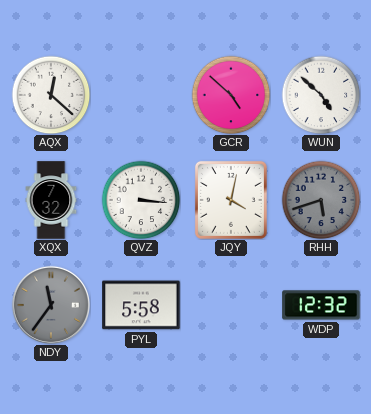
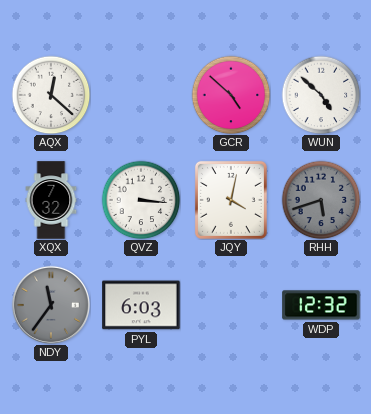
PYL: 5:58 -> 6:03 (141, 305)
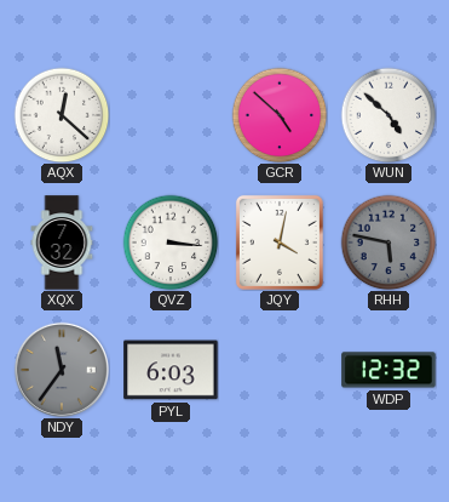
RHH: 5:42 -> 5:47 (388, 243)
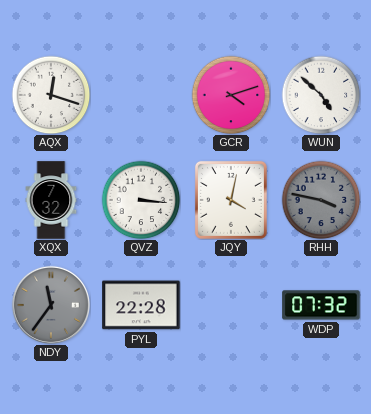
AQX: 12:22 -> 12:18 (51, 95)
GCR: 4:52 -> 4:12 (231, 95)
RHH: 5:47 -> 3:47 (321, 200)
PYL: 6:03 -> 22:28 (141, 305)
WDP: 12:32 -> 07:32 (321, 305)
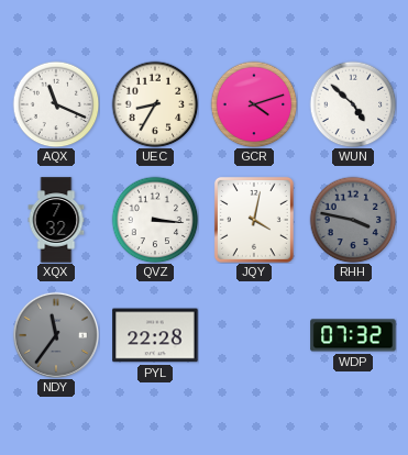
AQX: 12:18 -> 11:19 (56, 104)
UEC: none -> 8:35 (155, 104)
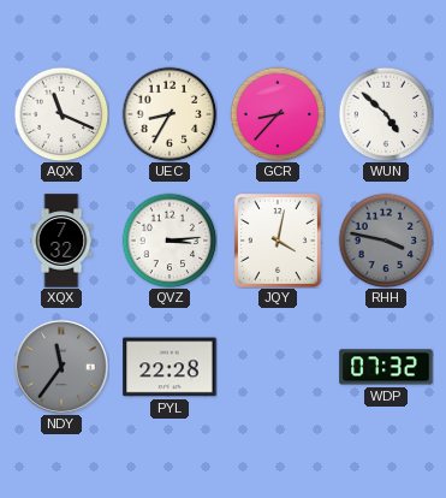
GCR: 4:12 -> 8:37 (278, 114)
QVZ: 3:16 -> 3:14 (170, 241)
